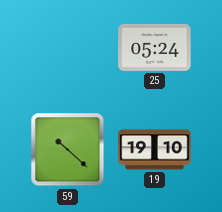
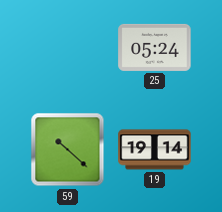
19: 19:10 -> 19:14 (155, 150)
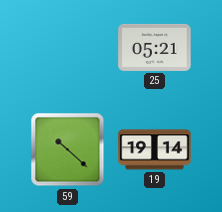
25: 05:24 -> 05:21 (155, 47)
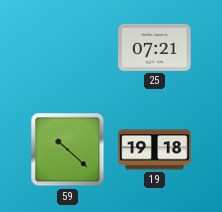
25: 05:21 -> 07:21 (155, 47)
19: 19:14 -> 19:18 (155, 150)
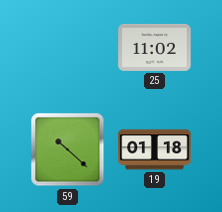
25: 07:21 -> 11:02 (155, 47)
19: 19:18 -> 01:18 (155, 150)
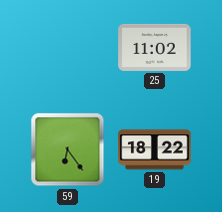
59: 10:22 -> 6:24 (68, 150)
19: 01:18 -> 18:22 (155, 150)
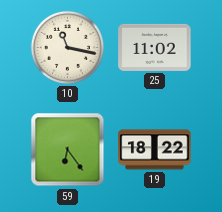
10: none -> 11:17 (67, 47)
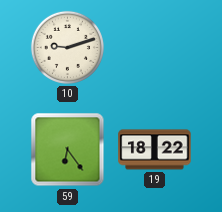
10: 11:17 -> 9:12 (67, 47)
25: 11:02 -> none (155, 47)
